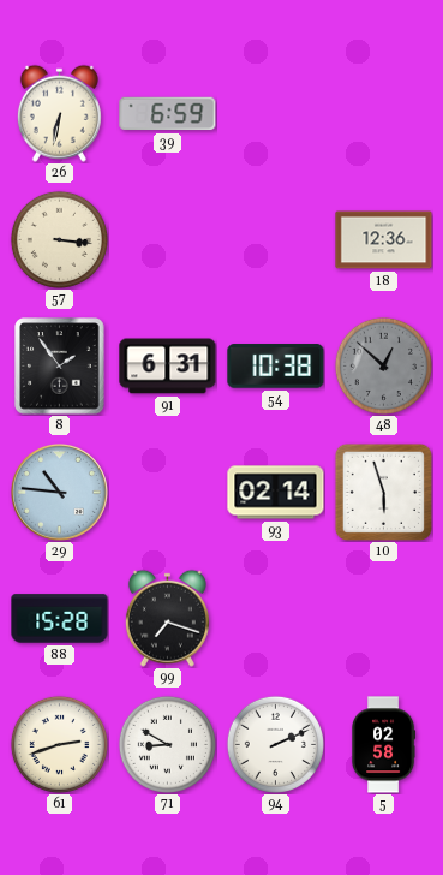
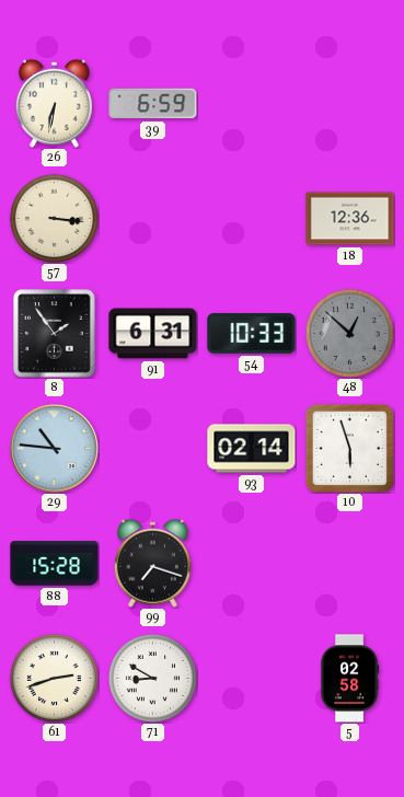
54: 10:38 -> 10:33 (252, 334)
94: 2:11 -> none (275, 744)
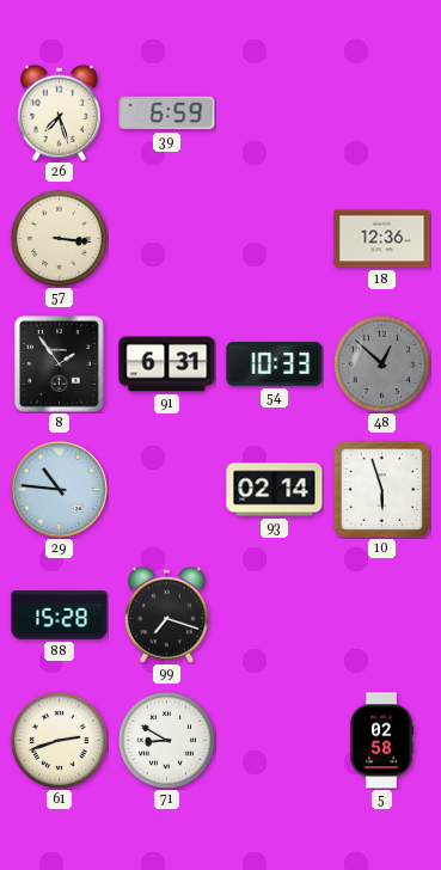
26: 6:32 -> 7:27 (59, 112)
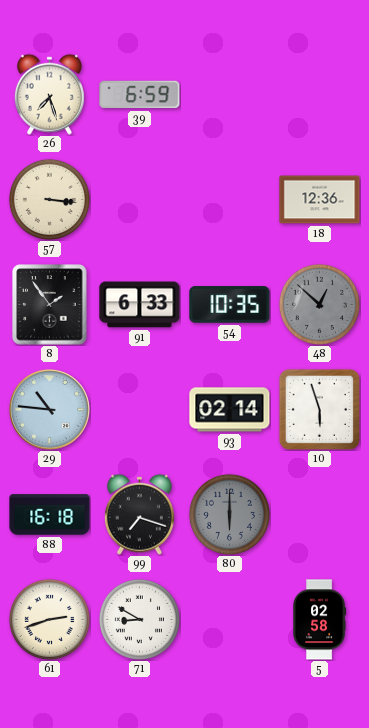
91: 6:31 -> 6:33 (140, 305)
54: 10:33 -> 10:35 (230, 305)
88: 15:28 -> 16:18 (50, 515)
80: none -> 6:00 (229, 514)
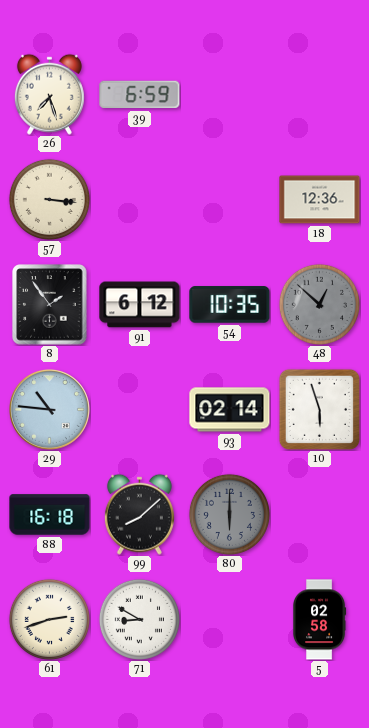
91: 6:33 -> 6:12 (140, 305)
99: 7:18 -> 8:08 (139, 514)
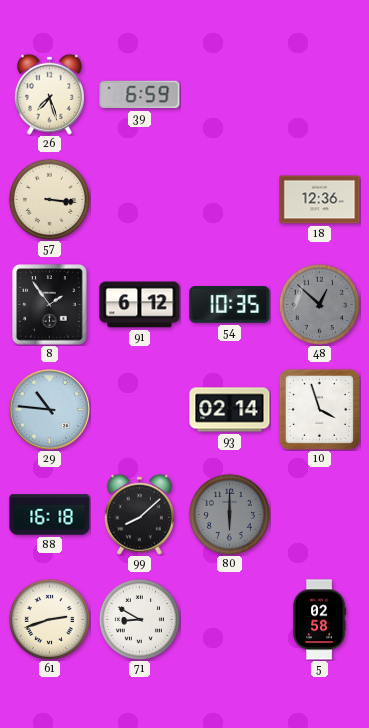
10: 5:57 -> 3:57 (319, 409)
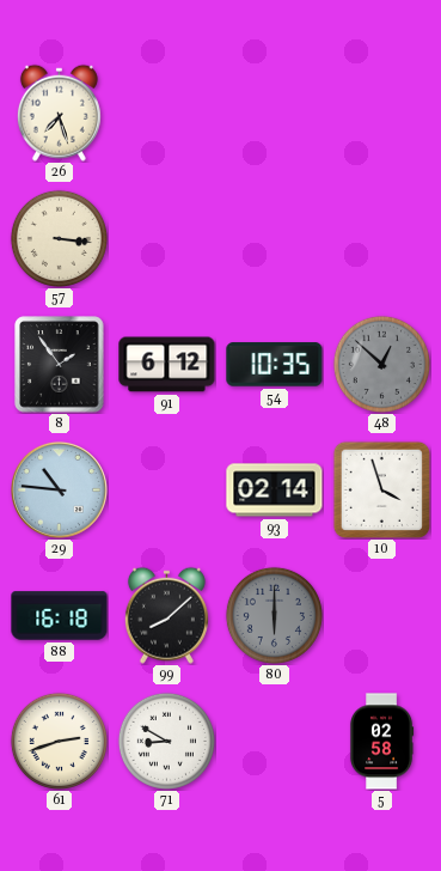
39: 6:59 -> none (140, 95)
18: 12:36 -> none (320, 200)
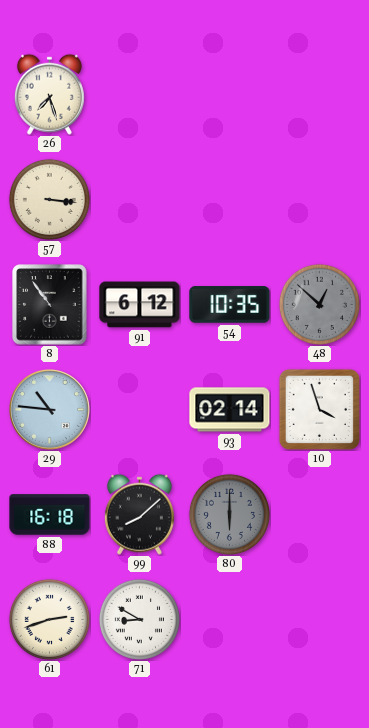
8: 1:54 -> 10:54 (50, 305)
5: 02:58 -> none (381, 742)
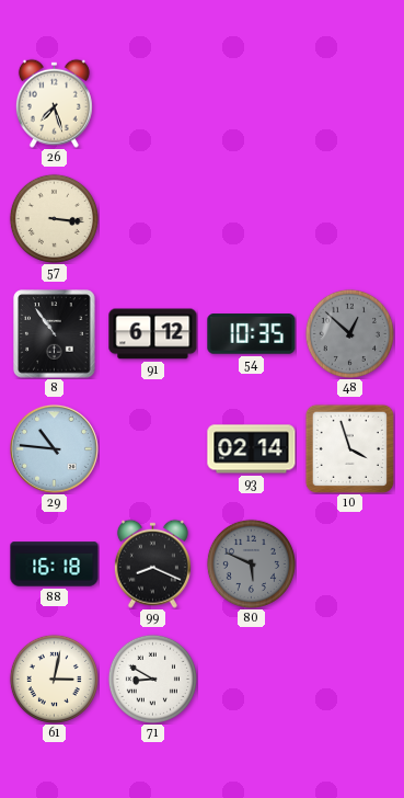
99: 8:08 -> 8:19 (152, 563)
80: 6:00 -> 5:49 (251, 563)
61: 2:42 -> 3:02 (54, 679)
